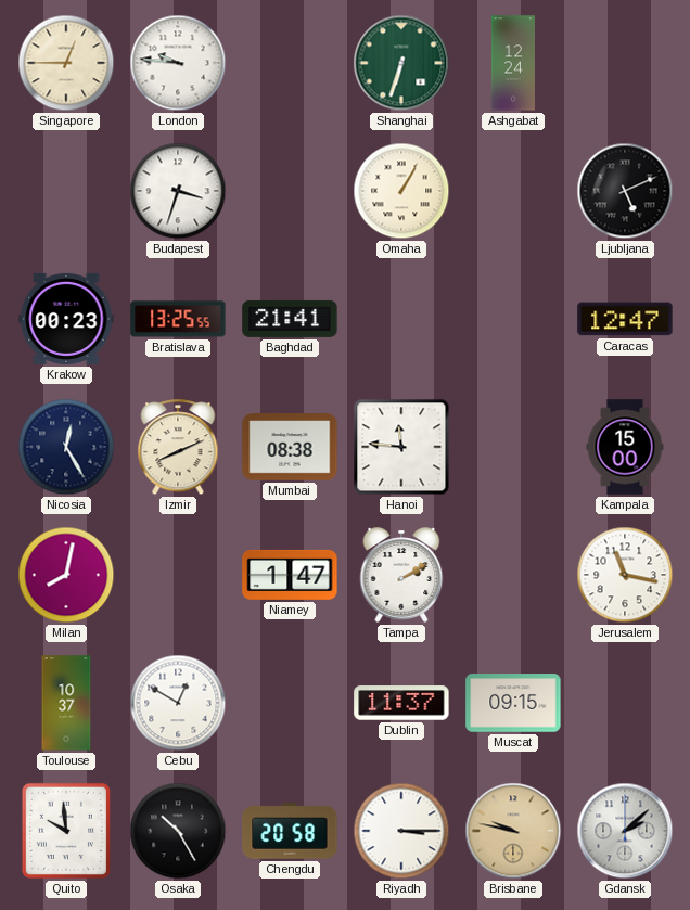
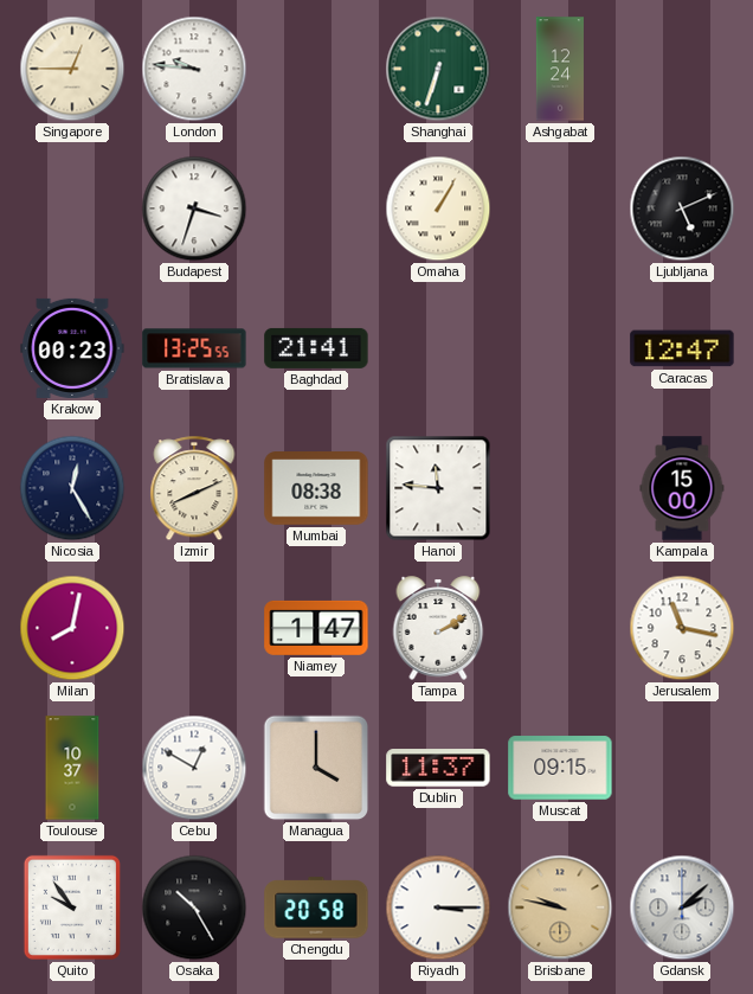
Managua: none -> 4:00 (316, 768)
Quito: 9:59 -> 9:54 (72, 908)
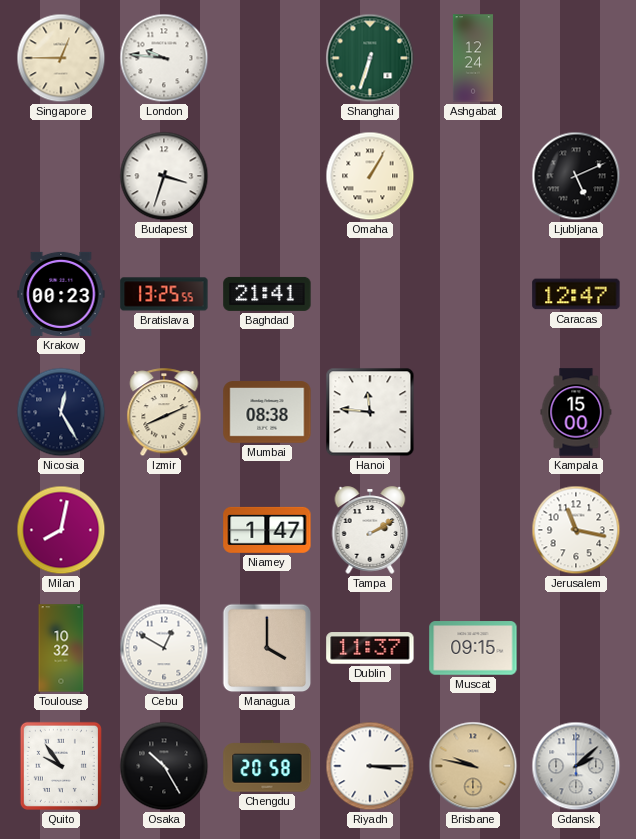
Toulouse: 10:37 -> 10:32 (61, 648)
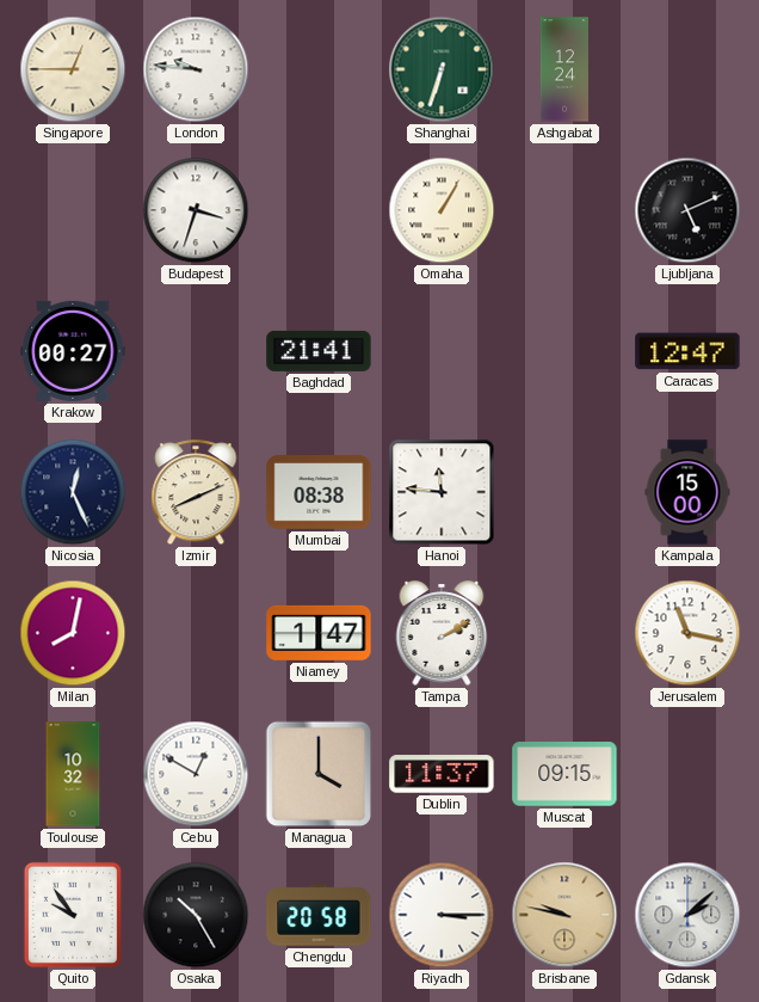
Krakow: 00:23 -> 00:27 (73, 351)
Bratislava: 13:25 -> none (164, 294)
Nicosia: 12:25 -> 12:26 (73, 492)
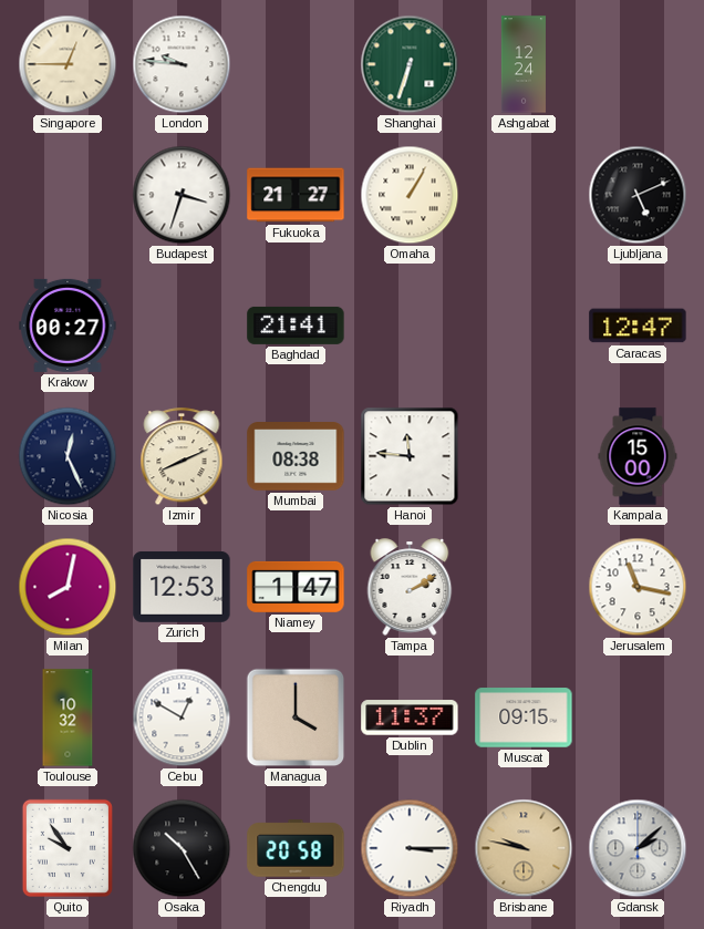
Fukuoka: none -> 21:27 (296, 195)
Zurich: none -> 12:53 (182, 587)
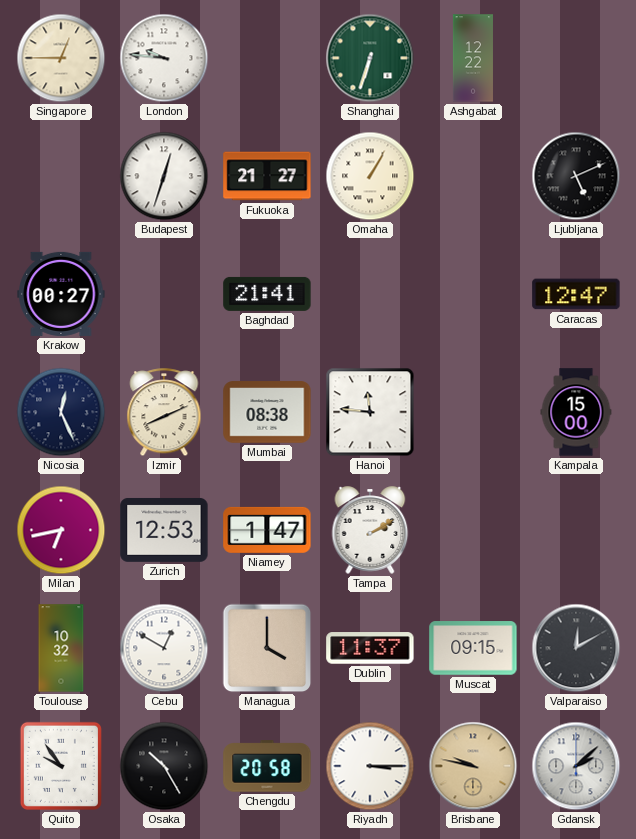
Ashgabat: 12:24 -> 12:22 (473, 58)
Budapest: 3:33 -> 12:33 (164, 176)
Milan: 8:02 -> 6:43 (61, 530)
Jerusalem: 11:17 -> none (638, 587)
Valparaiso: none -> 12:10 (576, 648)
